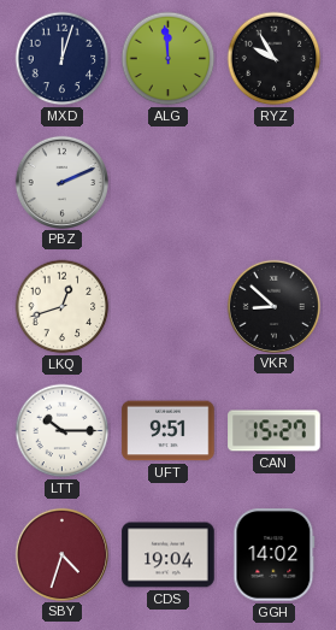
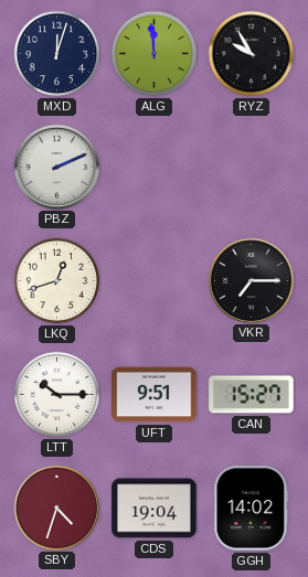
VKR: 8:52 -> 7:15 (251, 280)
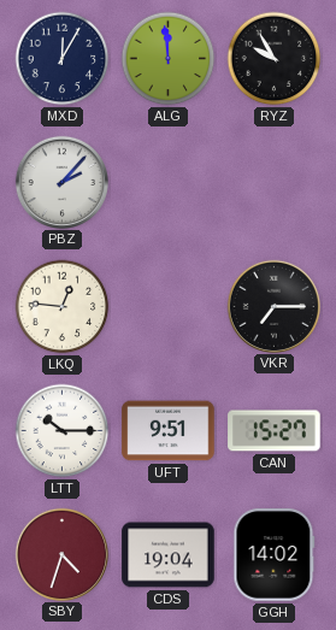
MXD: 12:03 -> 12:05 (63, 59)
PBZ: 2:11 -> 2:07 (61, 182)
LKQ: 12:42 -> 12:46 (63, 307)
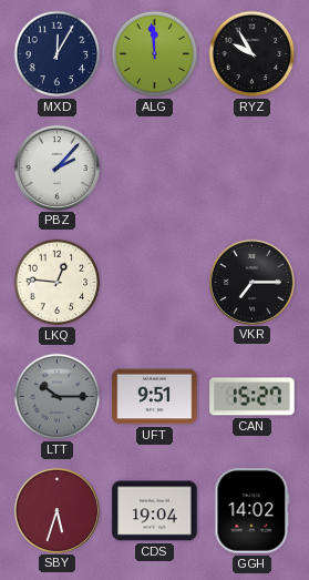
LTT dial: white -> grey (58, 397)
SBY: 4:33 -> 5:33 (56, 510)
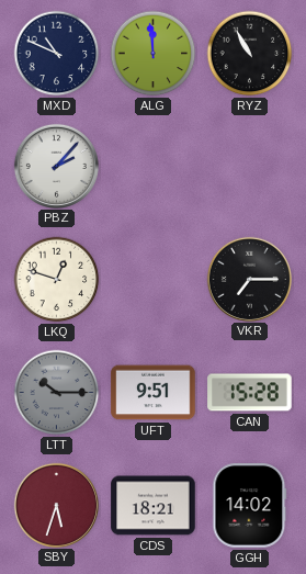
MXD: 12:05 -> 10:49 (57, 54)
RYZ: 9:55 -> 10:55 (250, 54)
LKQ: 12:46 -> 12:48 (57, 280)
CAN: 15:27 -> 15:28 (250, 393)
CDS: 19:04 -> 18:21 (154, 506)
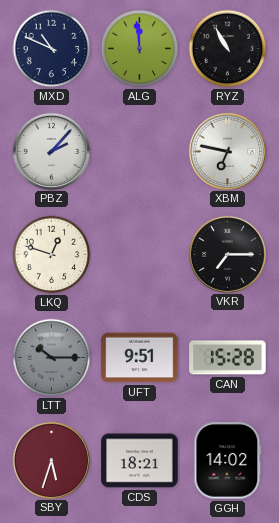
XBM: none -> 6:47 (227, 151)
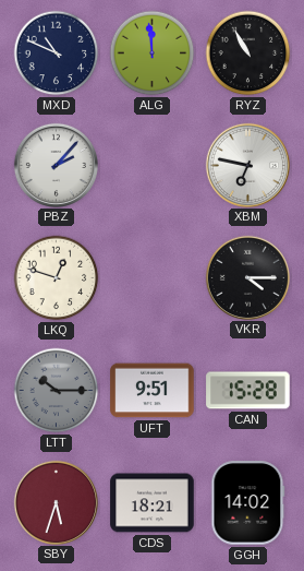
VKR: 7:15 -> 4:15 (247, 277)
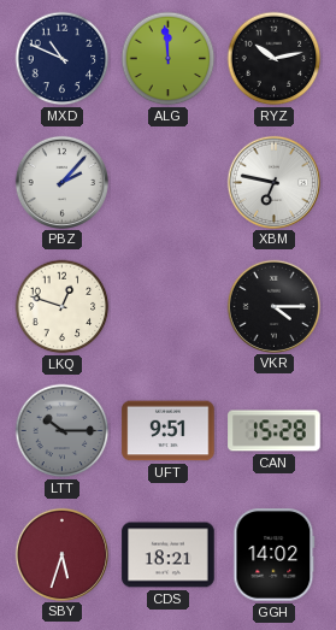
RYZ: 10:55 -> 10:13 (275, 59)
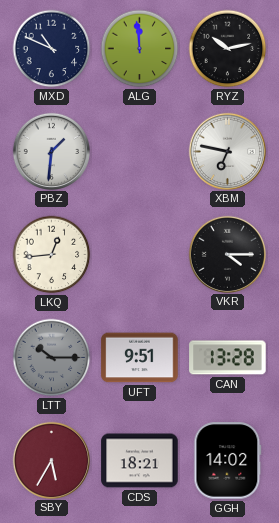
PBZ: 2:07 -> 1:31 (51, 151)
LKQ: 12:48 -> 12:44 (52, 255)
CAN: 15:28 -> 13:28 (228, 358)
SBY: 5:33 -> 5:35 (51, 460)
